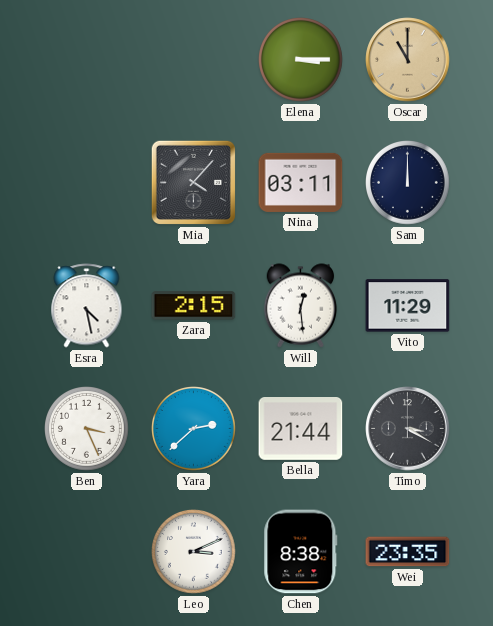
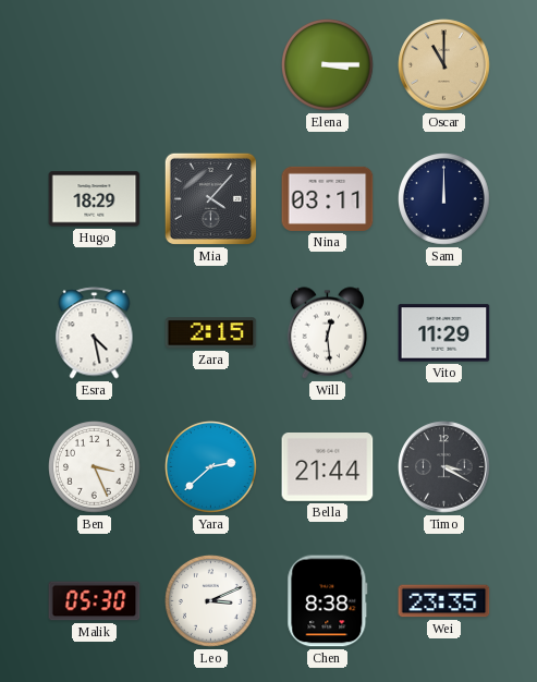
Hugo: none -> 18:29 (95, 199)
Malik: none -> 05:30 (95, 601)
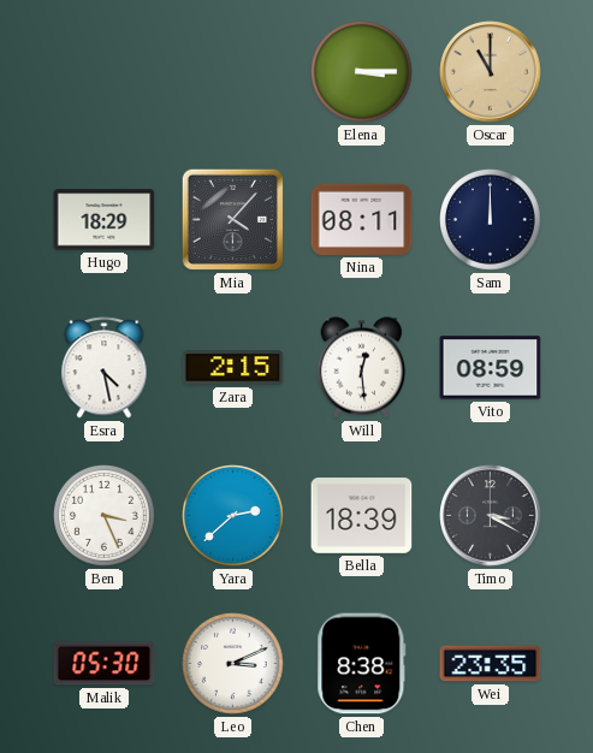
Nina: 03:11 -> 08:11 (362, 219)
Vito: 11:29 -> 08:59 (491, 368)
Bella: 21:44 -> 18:39 (362, 516)
